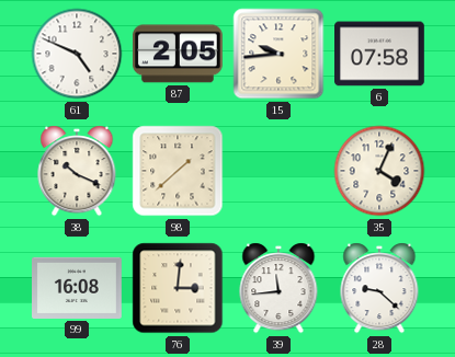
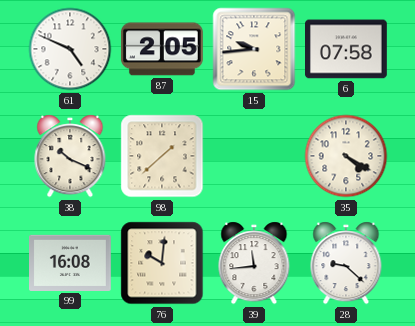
35: 4:04 -> 4:20 (346, 156)
76: 3:01 -> 10:01 (162, 263)
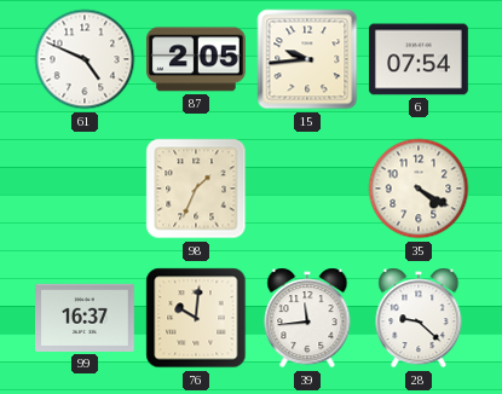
6: 07:58 -> 07:54 (420, 59)
38: 10:19 -> none (70, 156)
98: 1:38 -> 1:34 (196, 189)
99: 16:08 -> 16:37 (86, 318)
